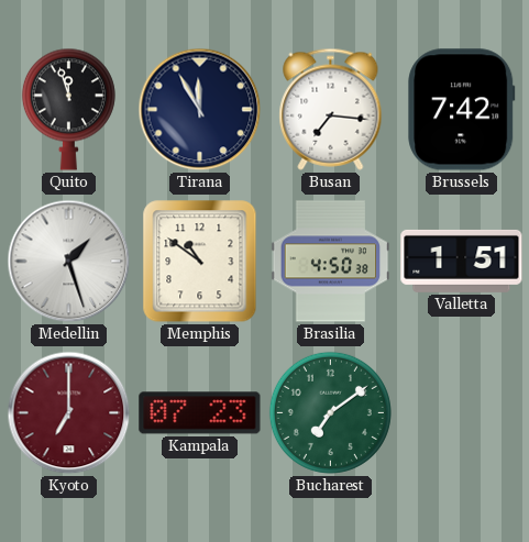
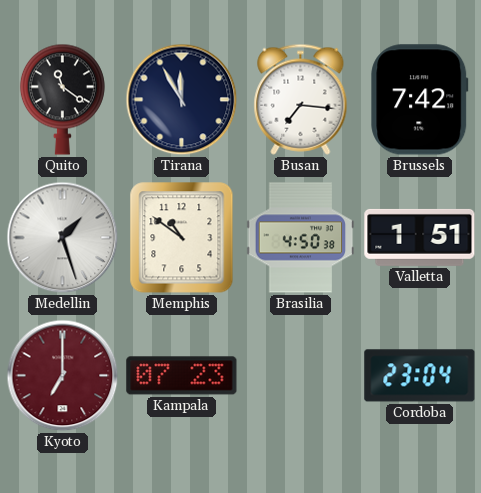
Quito: 11:57 -> 11:21 (62, 99)
Bucharest: 7:09 -> none (330, 412)
Cordoba: none -> 23:04 (420, 376)
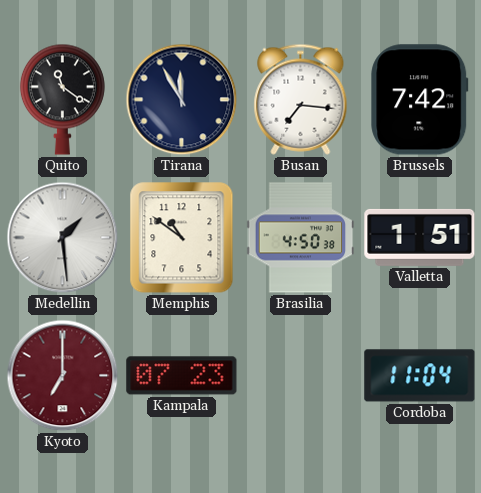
Medellin: 1:27 -> 1:29 (63, 238)
Cordoba: 23:04 -> 11:04 (420, 376)
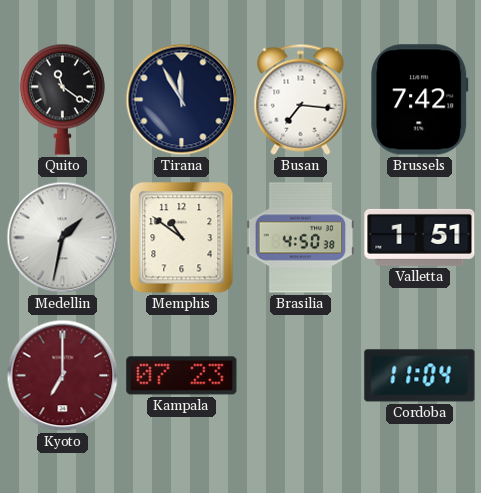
Medellin: 1:29 -> 1:32 (63, 238)
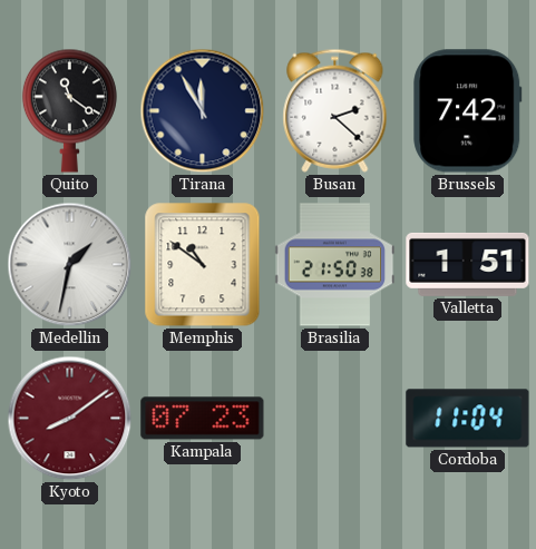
Busan: 7:16 -> 2:22 (335, 110)
Brasilia: 4:50 -> 21:50 (335, 265)
Kyoto: 7:00 -> 8:09 (70, 419)
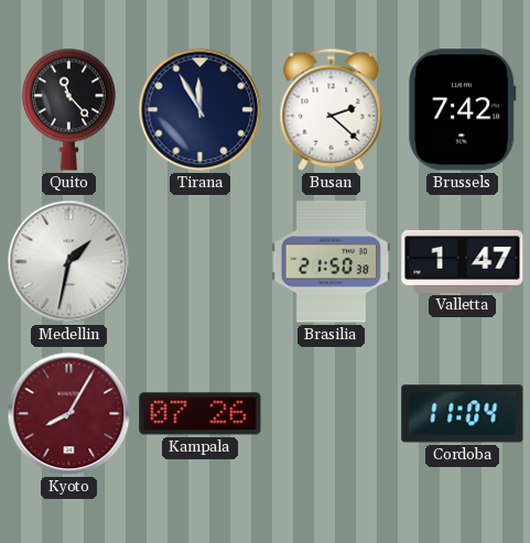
Quito: 11:21 -> 11:23 (68, 109)
Memphis: 10:51 -> none (203, 265)
Valletta: 1:51 -> 1:47 (463, 261)
Kyoto: 8:09 -> 8:05 (69, 414)
Kampala: 07:23 -> 07:26 (201, 414)
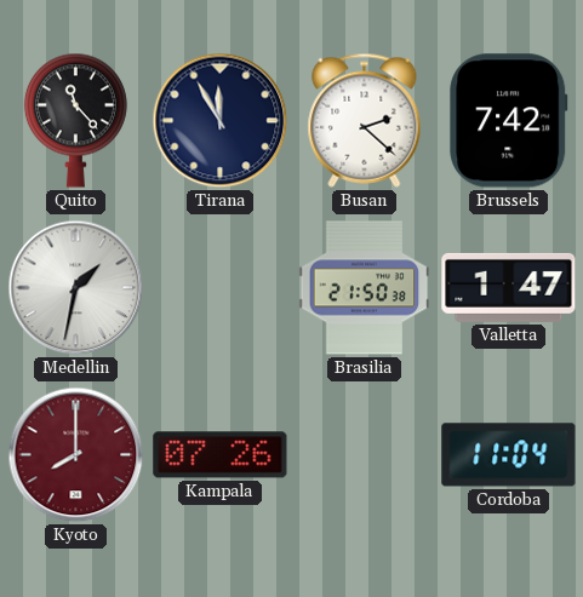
Kyoto: 8:05 -> 8:00 (76, 455)
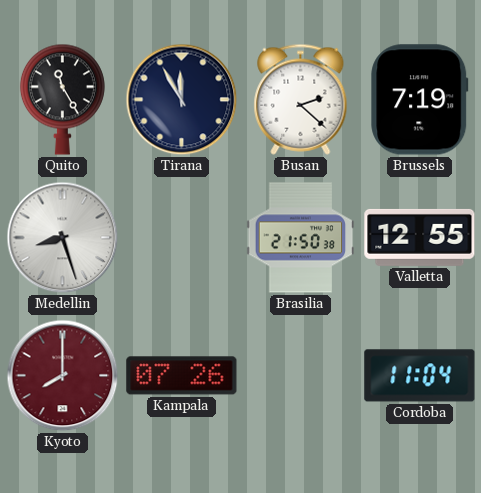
Quito: 11:23 -> 11:25 (62, 99)
Brussels: 7:42 -> 7:19 (420, 100)
Medellin: 1:32 -> 8:27 (63, 238)
Valletta: 1:47 -> 12:55 (420, 237)
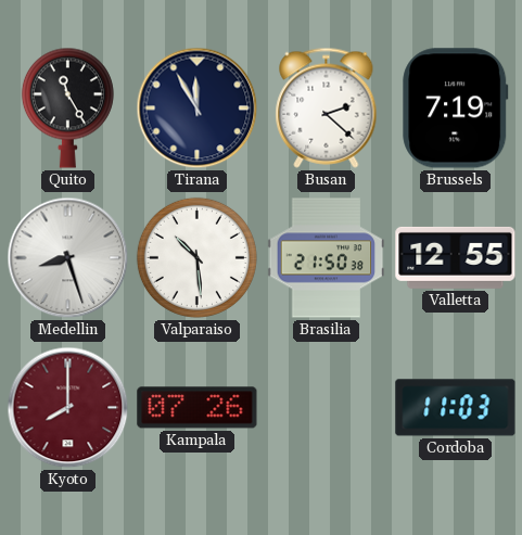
Valparaiso: none -> 10:29 (196, 257)
Cordoba: 11:04 -> 11:03 (456, 408)
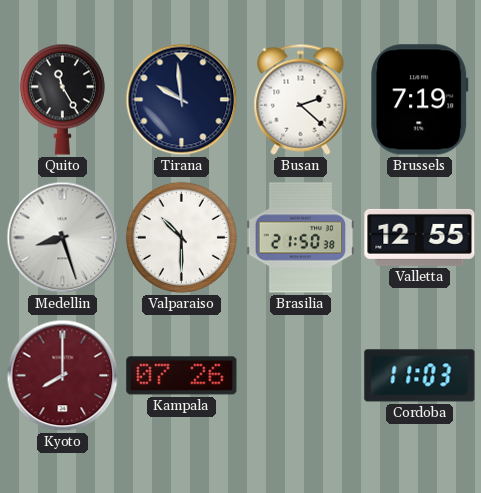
Tirana: 11:55 -> 9:59 (182, 100)
Valparaiso: 10:29 -> 10:30 (181, 237)
